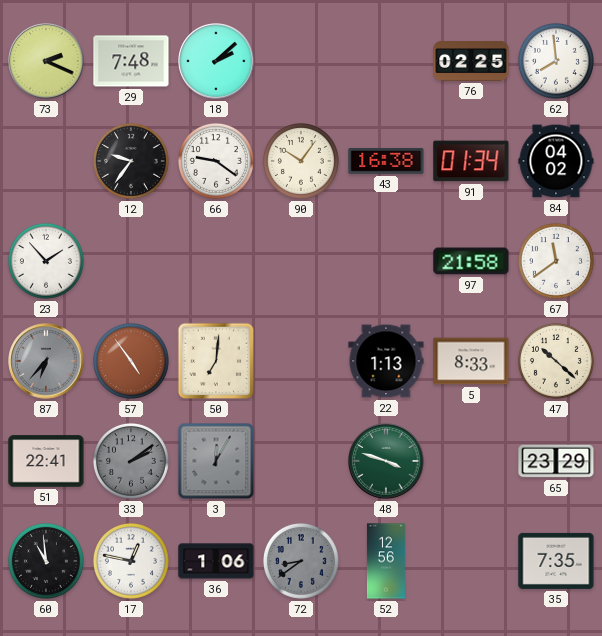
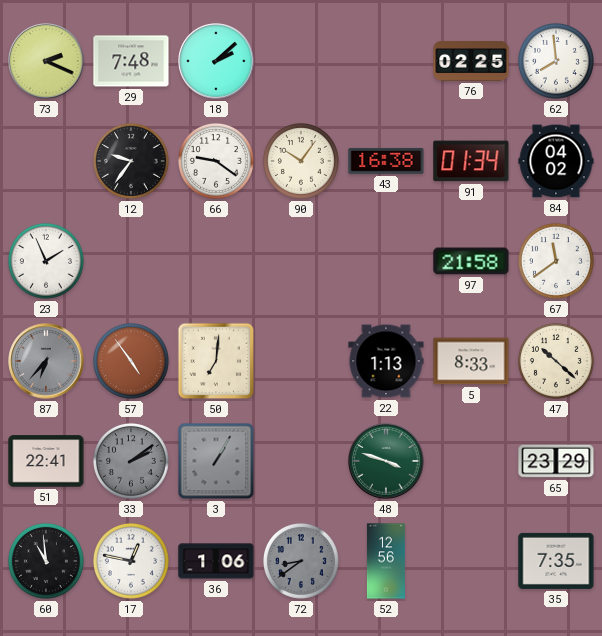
23: 1:53 -> 1:56 (46, 261)
3: 12:05 -> 1:05 (216, 461)
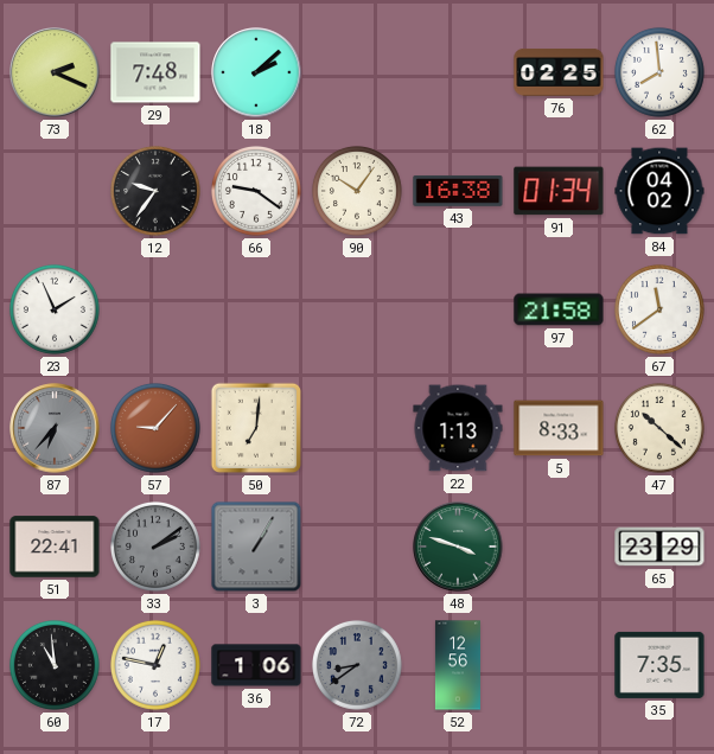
57: 4:54 -> 9:07 (155, 428)
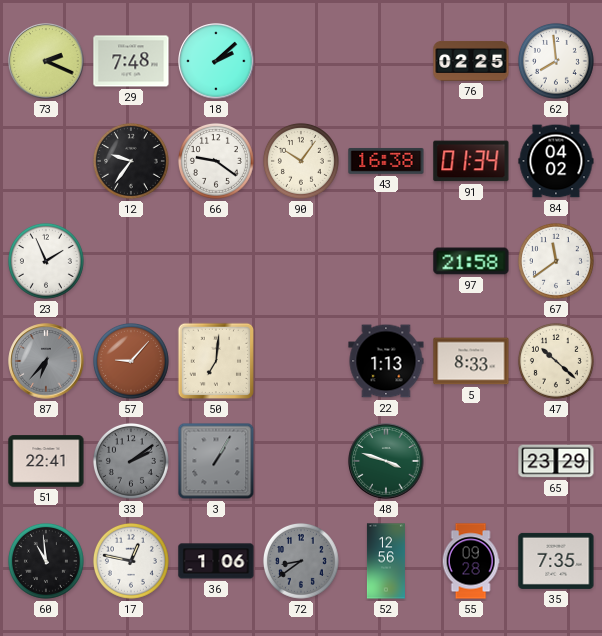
55: none -> 09:28 (471, 561)
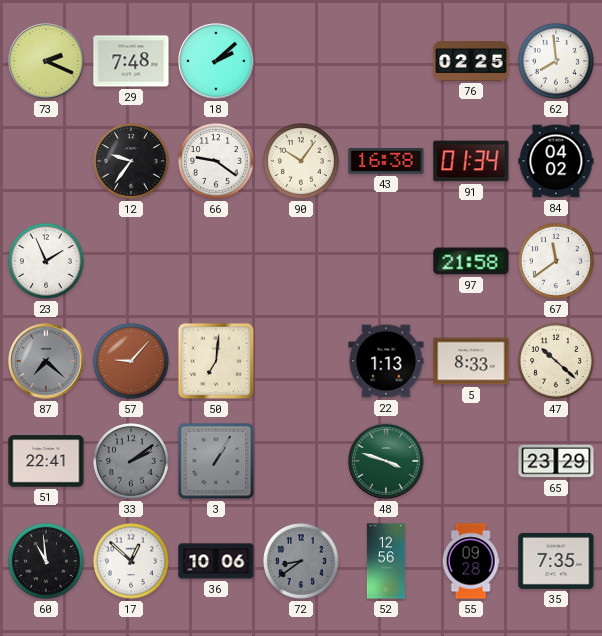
87: 6:37 -> 7:22 (46, 361)
17: 12:47 -> 12:52 (131, 561)
36: 1:06 -> 10:06 (216, 561)
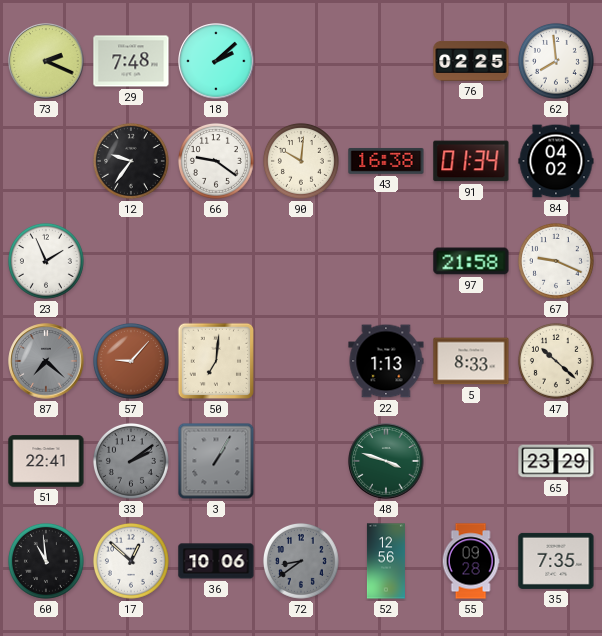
90: 10:06 -> 10:01 (301, 161)
67: 11:39 -> 9:19 (556, 261)
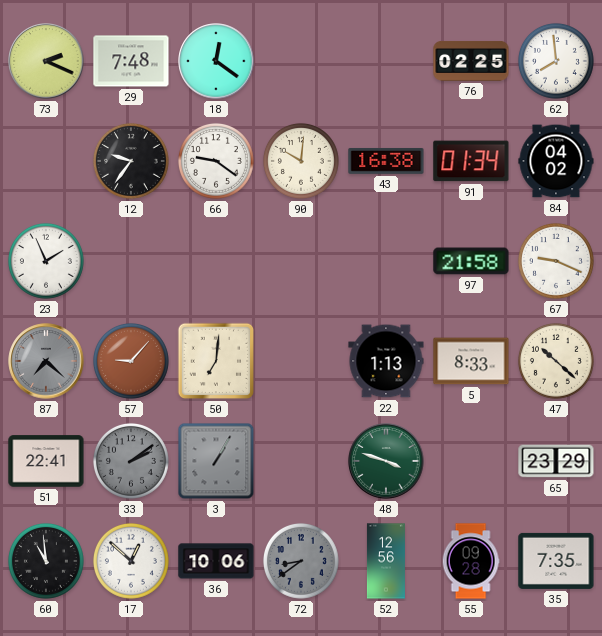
18: 2:08 -> 12:21 (216, 61)
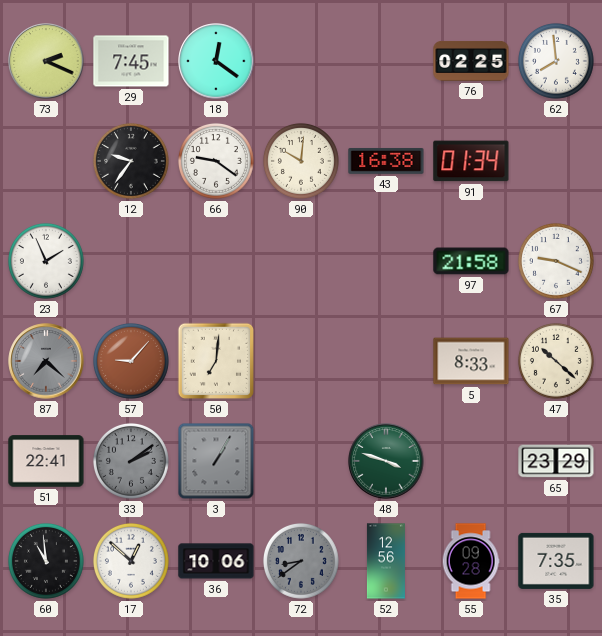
29: 7:48 -> 7:45 (131, 61)
84: 04:02 -> none (556, 161)
22: 1:13 -> none (386, 361)
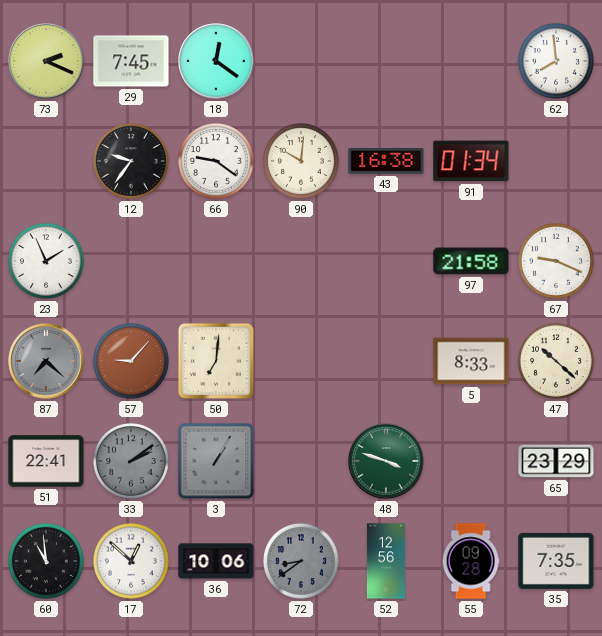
76: 02:25 -> none (471, 62)
